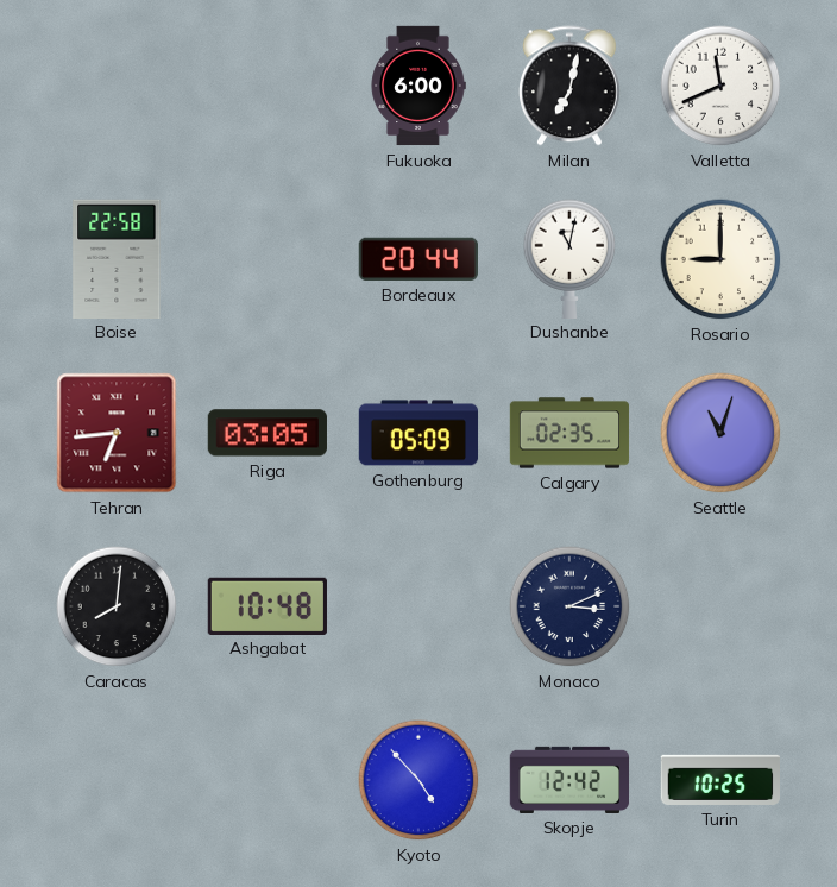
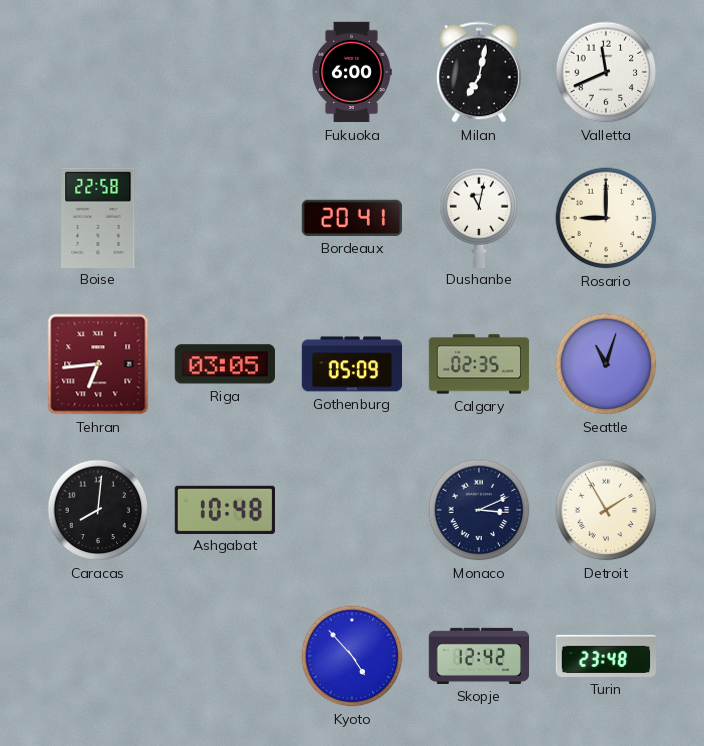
Bordeaux: 20:44 -> 20:41 (352, 218)
Detroit: none -> 1:55 (606, 510)
Turin: 10:25 -> 23:48 (605, 656)
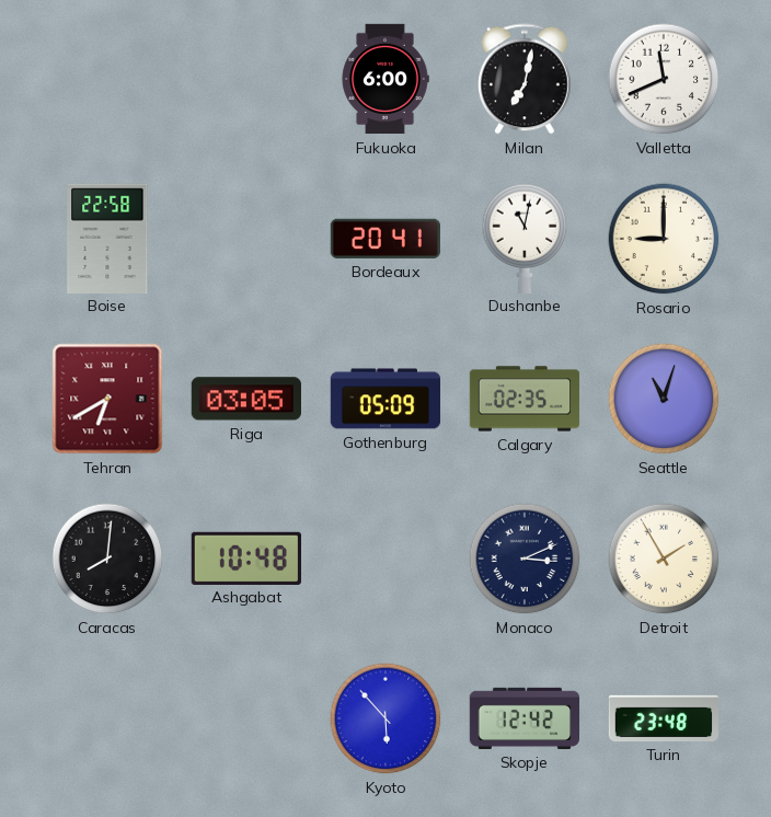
Tehran: 6:44 -> 6:40 (107, 399)
Kyoto: 4:53 -> 5:53 (385, 718)
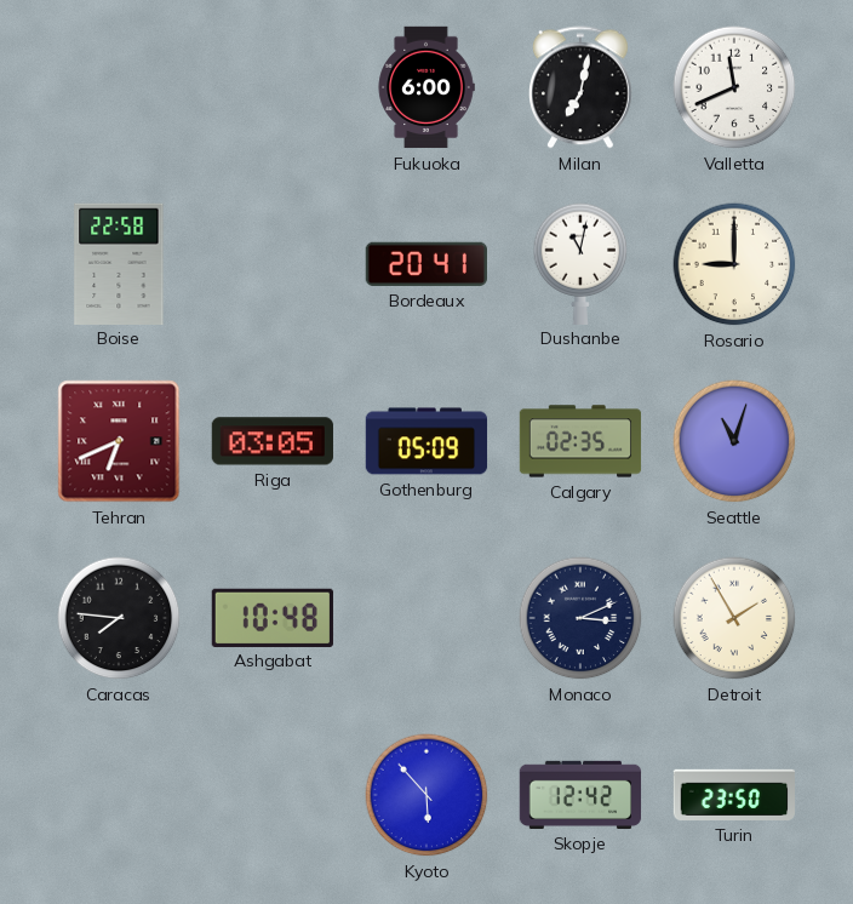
Tehran: 6:40 -> 6:41 (119, 441)
Caracas: 8:01 -> 7:46 (119, 618)
Turin: 23:48 -> 23:50 (733, 795)
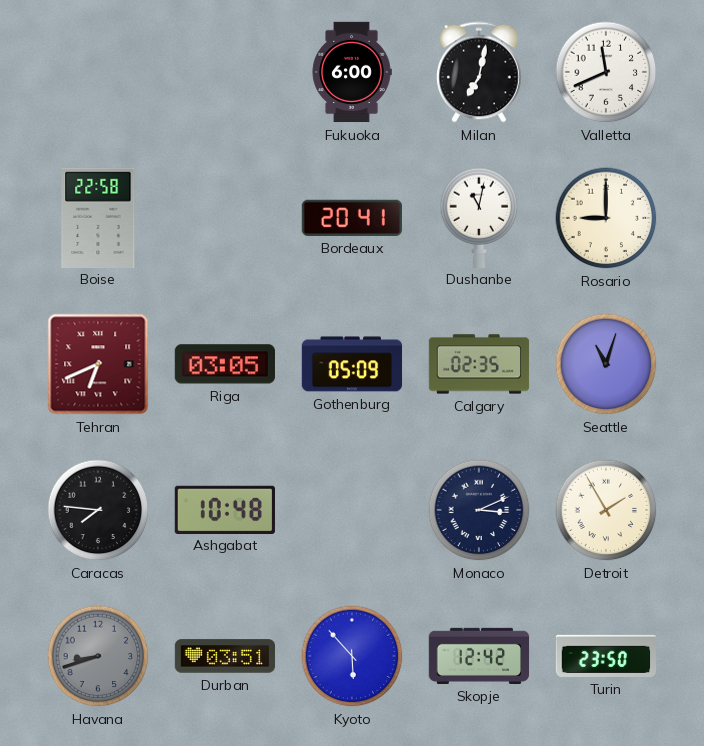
Havana: none -> 8:42 (98, 656)
Durban: none -> 03:51 (225, 656)
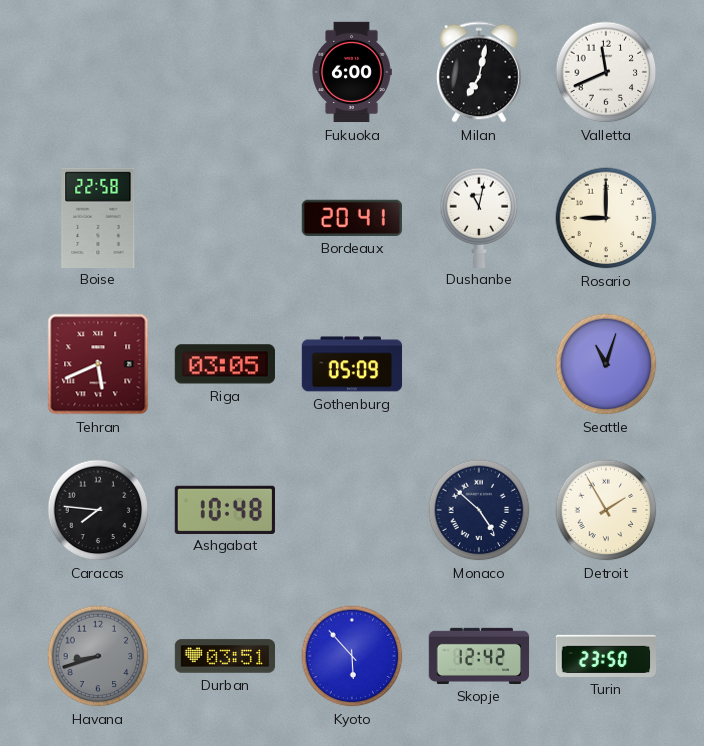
Tehran: 6:41 -> 5:41 (98, 364)
Calgary: 02:35 -> none (479, 364)
Monaco: 3:11 -> 4:52 (479, 510)
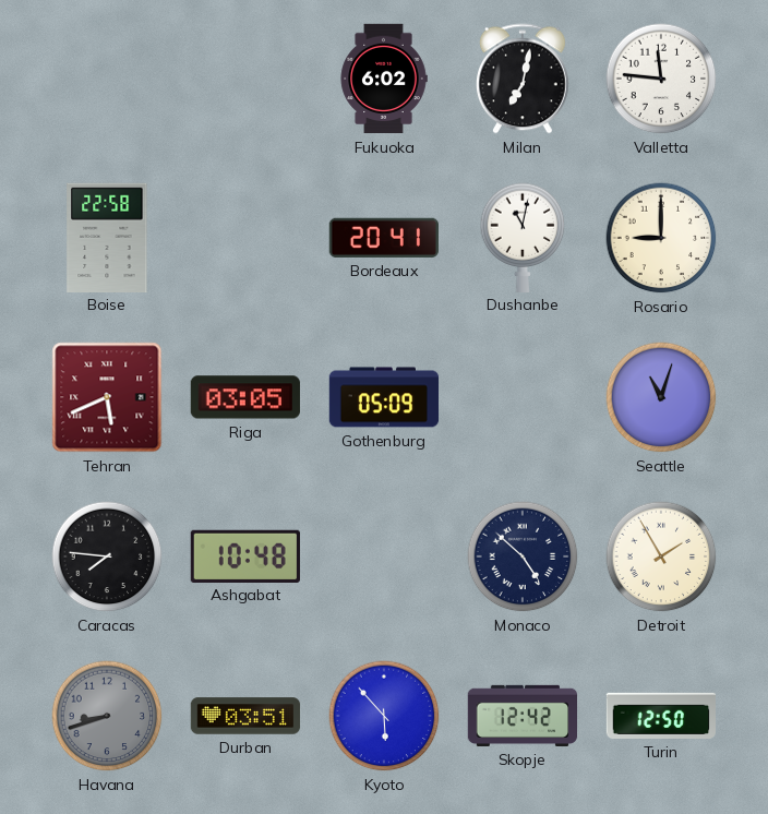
Fukuoka: 6:00 -> 6:02 (384, 79)
Valletta: 11:41 -> 11:46 (661, 79)
Turin: 23:50 -> 12:50 (660, 716)
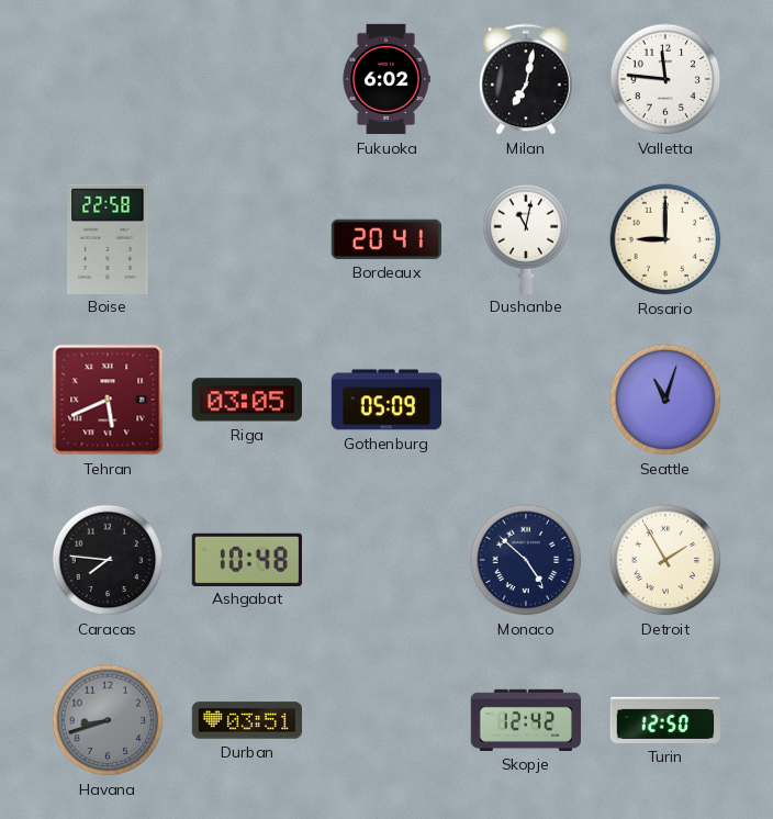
Kyoto: 5:53 -> none (384, 716)
